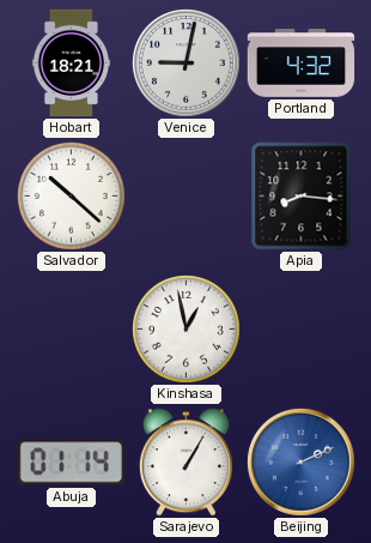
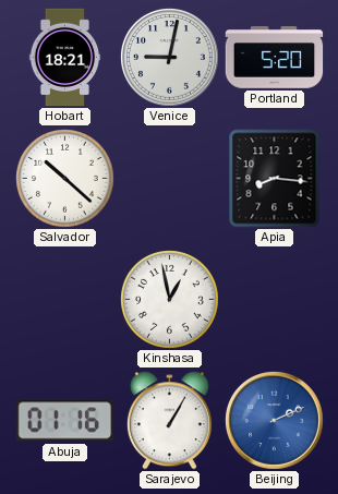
Portland: 4:32 -> 5:20 (275, 58)
Abuja: 01:14 -> 01:16 (65, 421)
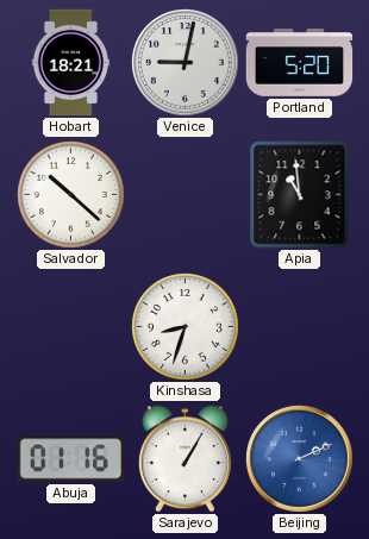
Apia: 8:16 -> 10:59 (300, 195)
Kinshasa: 12:58 -> 8:33 (186, 327)
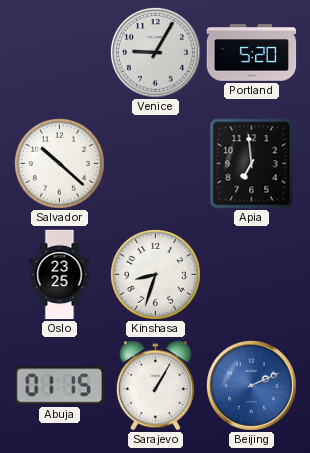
Hobart: 18:21 -> none (71, 63)
Venice: 9:02 -> 9:05 (155, 52)
Apia: 10:59 -> 6:59 (252, 164)
Oslo: none -> 23:25 (60, 275)
Abuja: 01:16 -> 01:15 (60, 386)
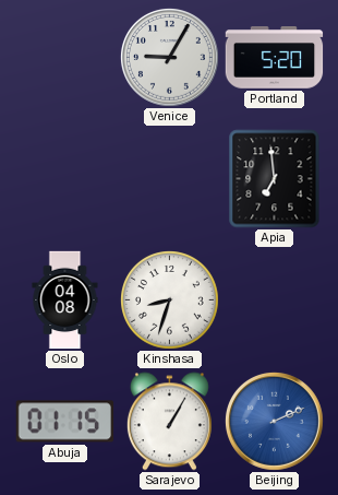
Salvador: 10:22 -> none (60, 164)
Oslo: 23:25 -> 04:08 (65, 300)
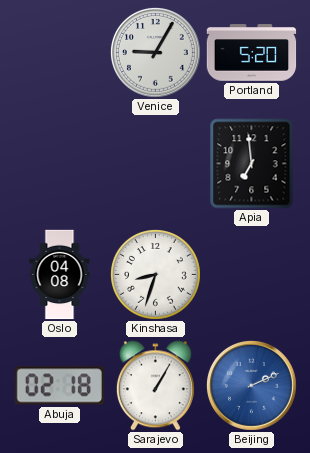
Abuja: 01:15 -> 02:18 (60, 386)
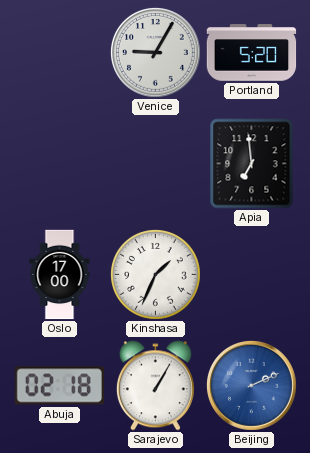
Oslo: 04:08 -> 17:00 (60, 275)
Kinshasa: 8:33 -> 1:34 (156, 275)
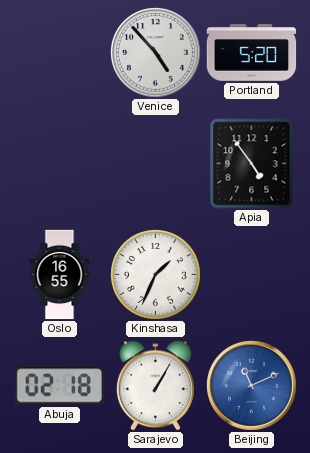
Venice: 9:05 -> 4:53 (155, 52)
Apia: 6:59 -> 4:54 (252, 164)
Oslo: 17:00 -> 16:55 (60, 275)
Beijing: 2:11 -> 11:11 (251, 385)
